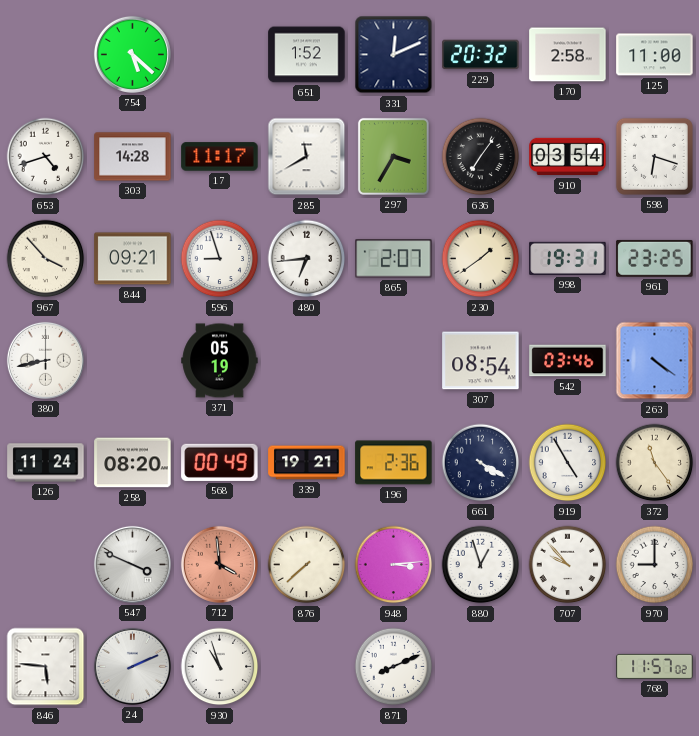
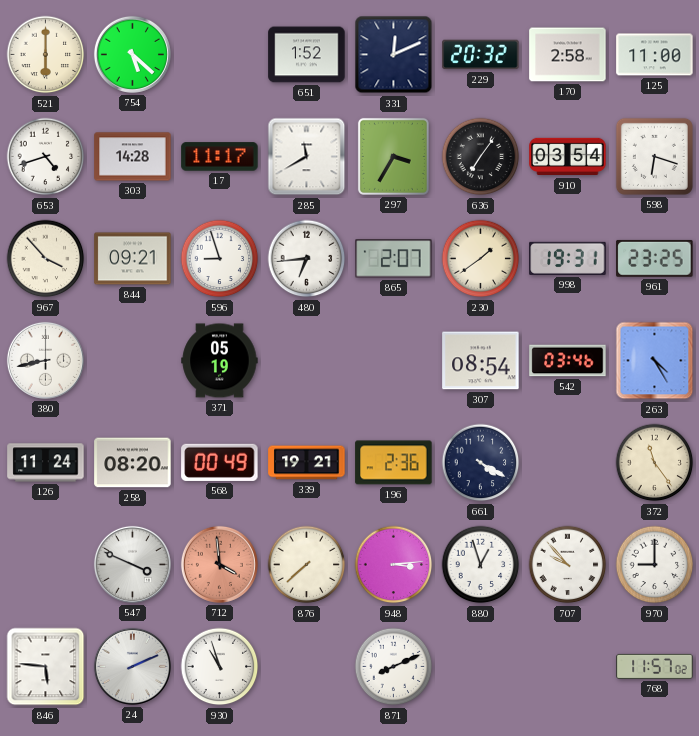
521: none -> 6:00 (46, 55)
263: 4:21 -> 4:25 (655, 361)
919: 4:55 -> none (568, 463)
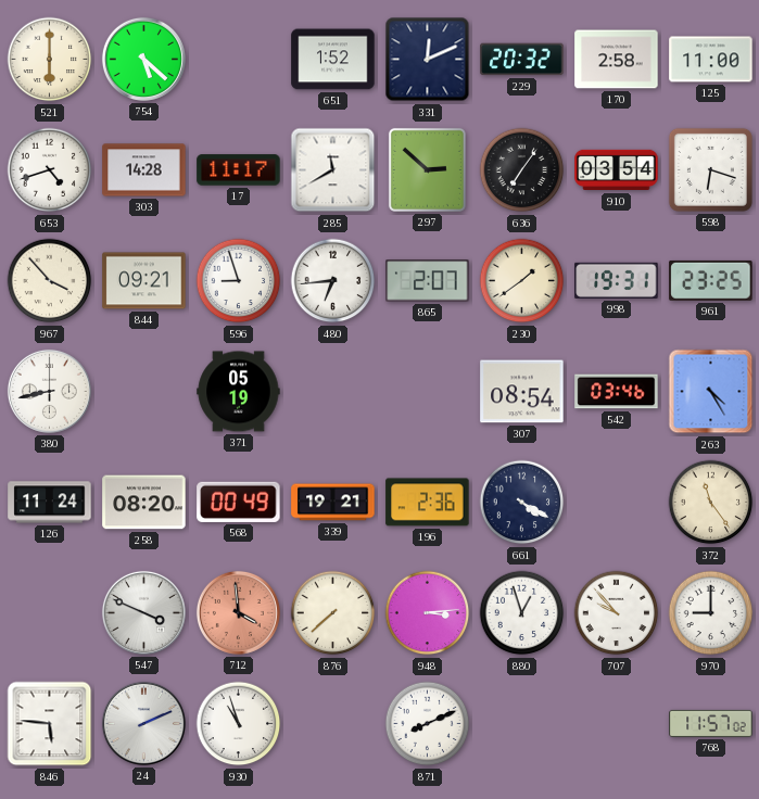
297: 3:35 -> 2:52 (427, 169)
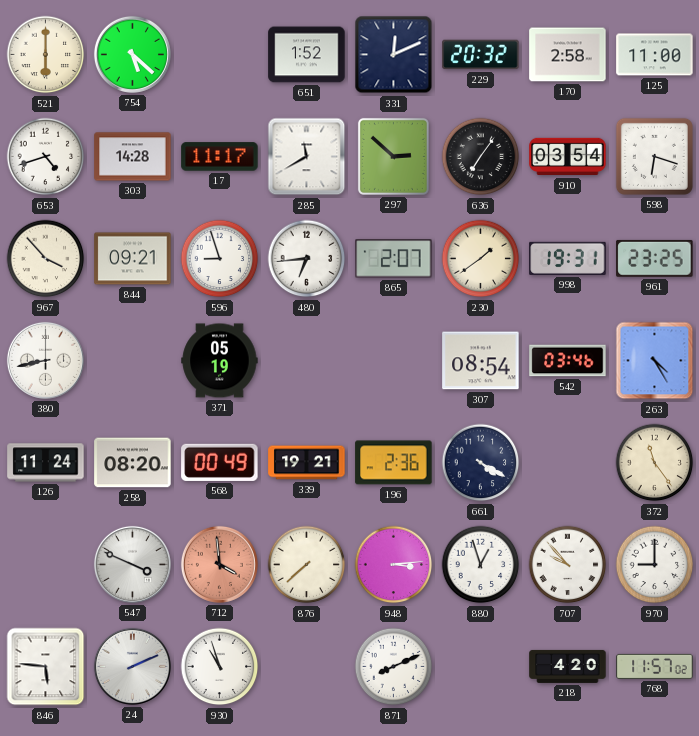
218: none -> 4:20 (568, 666)
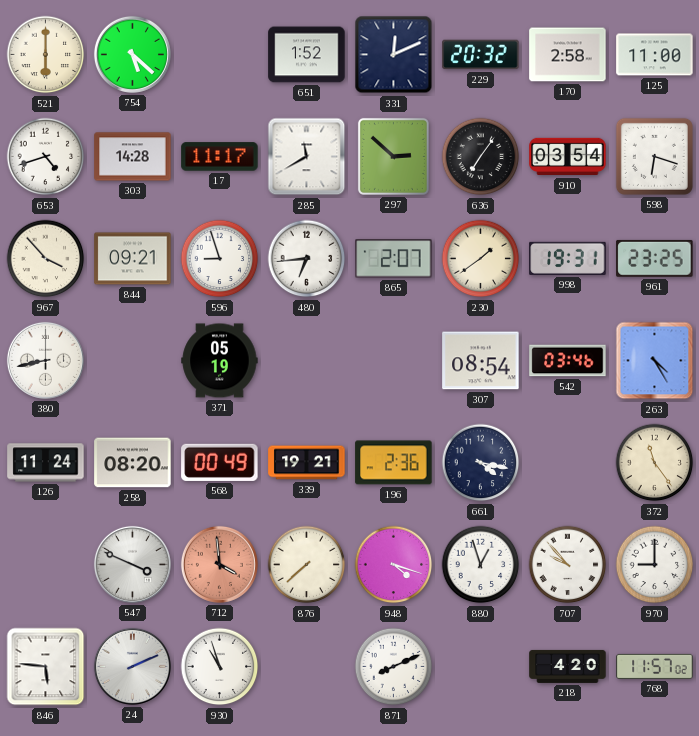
661: 4:20 -> 4:17 (481, 463)
948: 3:14 -> 4:18 (394, 565)
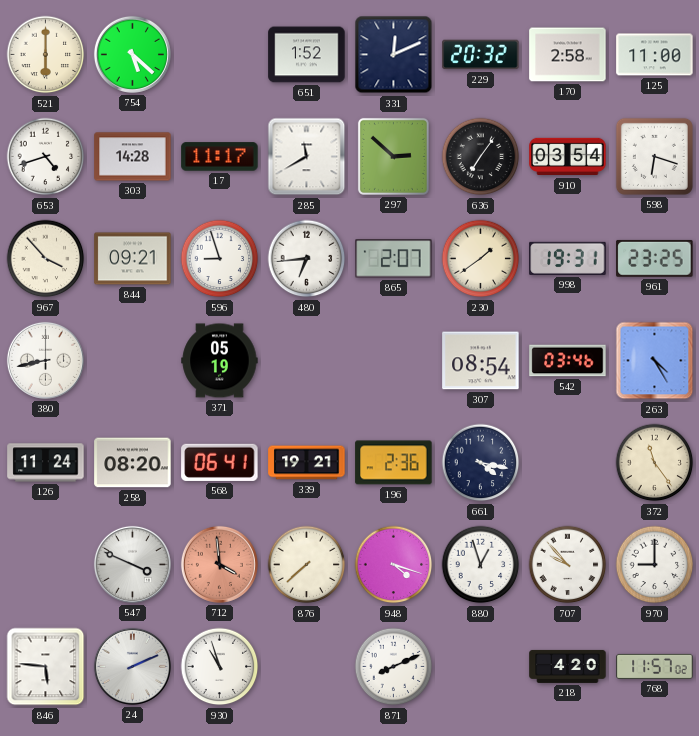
568: 00:49 -> 06:41 (220, 462)
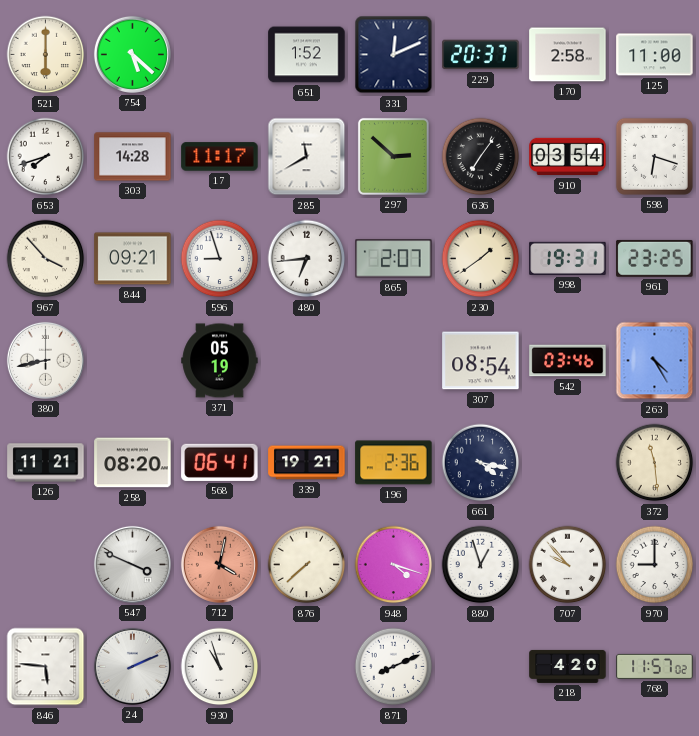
229: 20:32 -> 20:37 (481, 55)
653: 4:42 -> 7:42 (46, 157)
126: 11:24 -> 11:21 (46, 463)
372: 11:24 -> 11:29 (655, 463)
712: 3:59 -> 4:02 (219, 564)
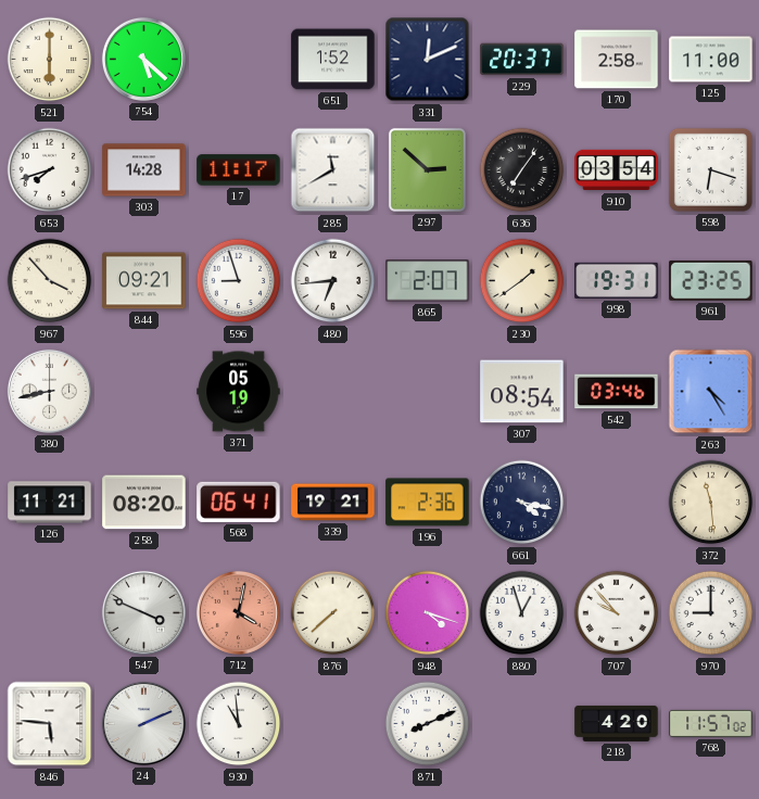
930: 10:57 -> 10:59 (239, 724)
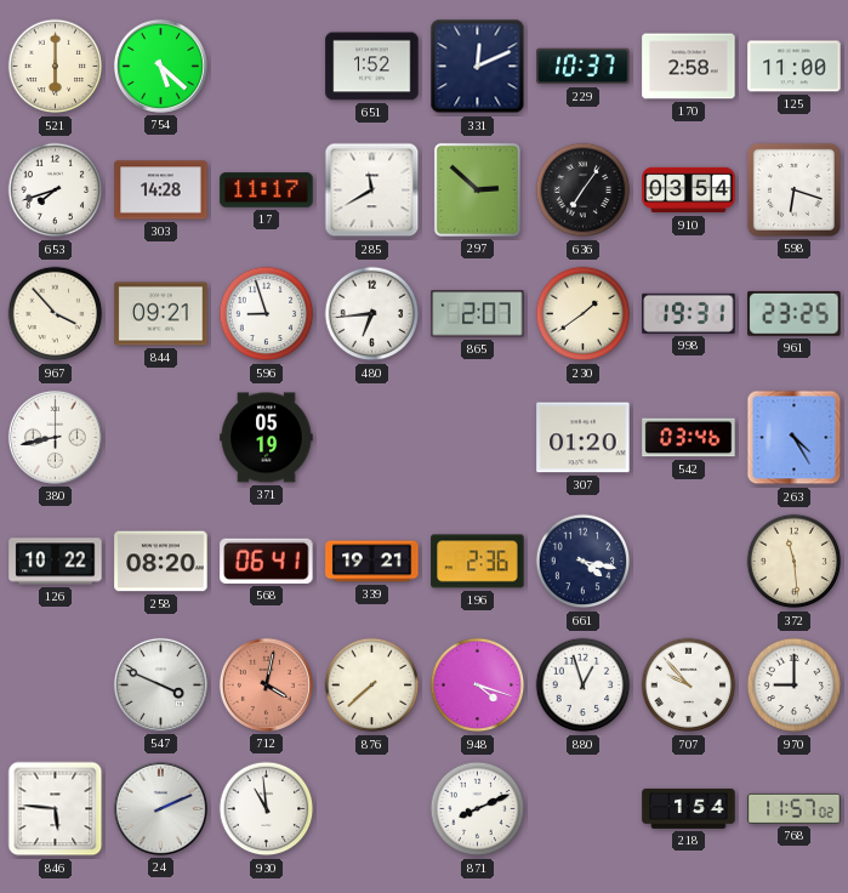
229: 20:37 -> 10:37 (584, 67)
307: 08:54 -> 01:20 (584, 438)
126: 11:21 -> 10:22 (56, 562)
218: 4:20 -> 1:54 (689, 808)
